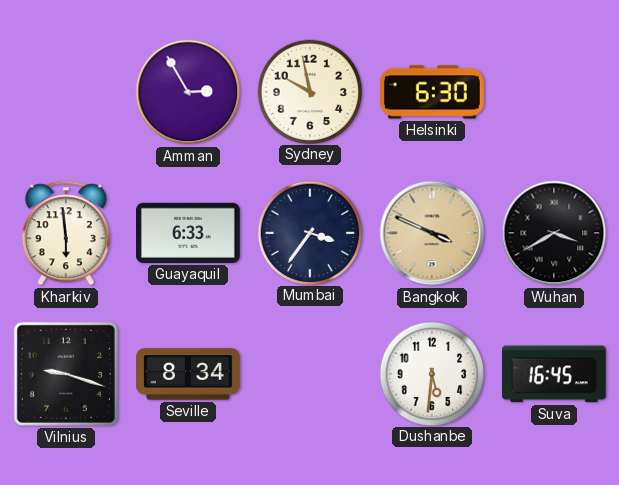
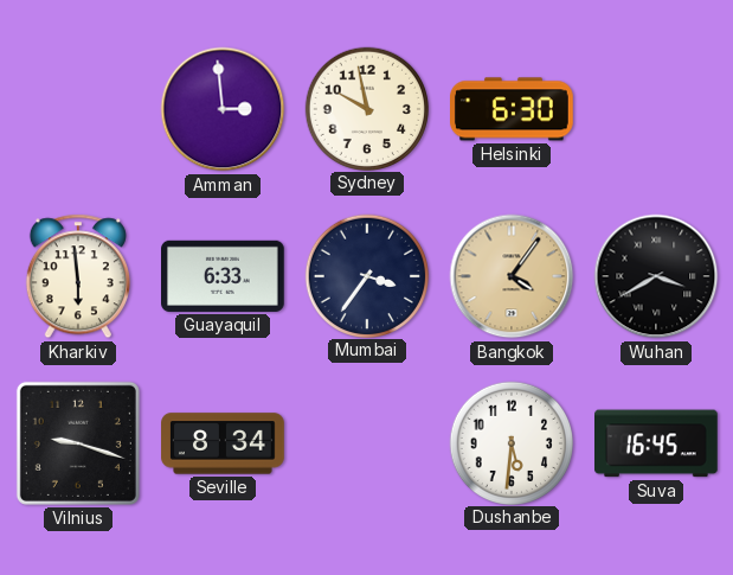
Amman: 2:55 -> 2:59 (223, 109)
Bangkok: 3:49 -> 4:06 (512, 276)
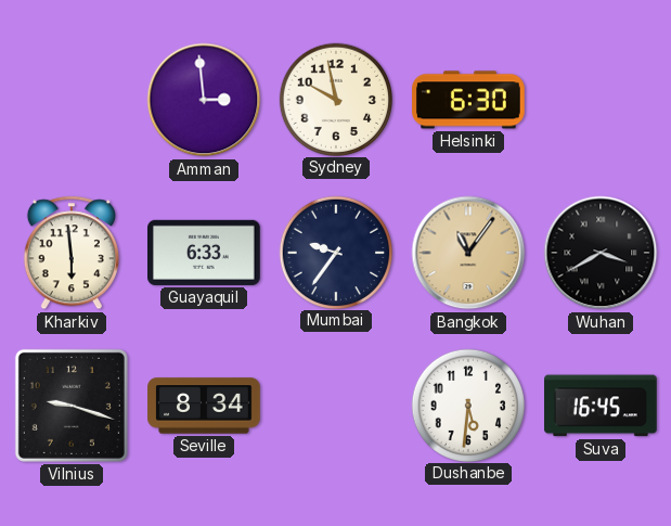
Mumbai: 3:36 -> 9:36 (335, 252)
Bangkok: 4:06 -> 11:06 (468, 253)
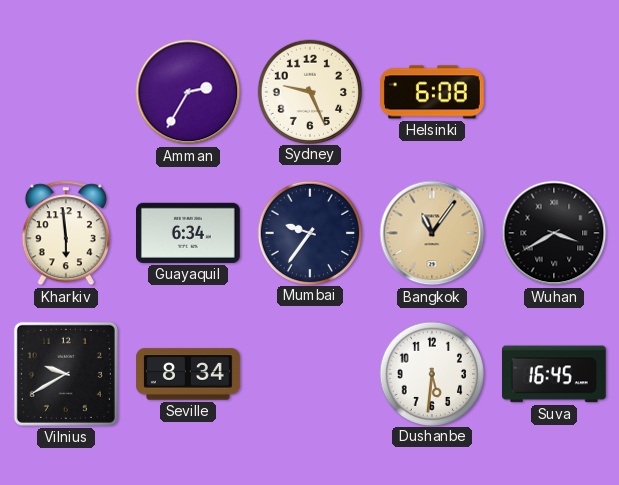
Amman: 2:59 -> 2:35 (188, 92)
Sydney: 9:58 -> 9:26 (309, 91)
Helsinki: 6:30 -> 6:08 (433, 92)
Guayaquil: 6:33 -> 6:34 (189, 233)
Vilnius: 9:18 -> 9:40 (66, 374)
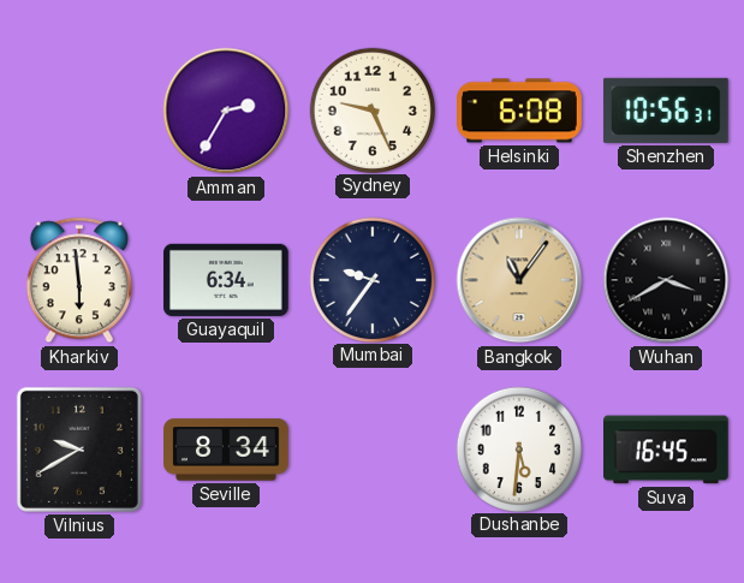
Shenzhen: none -> 10:56 (666, 111)
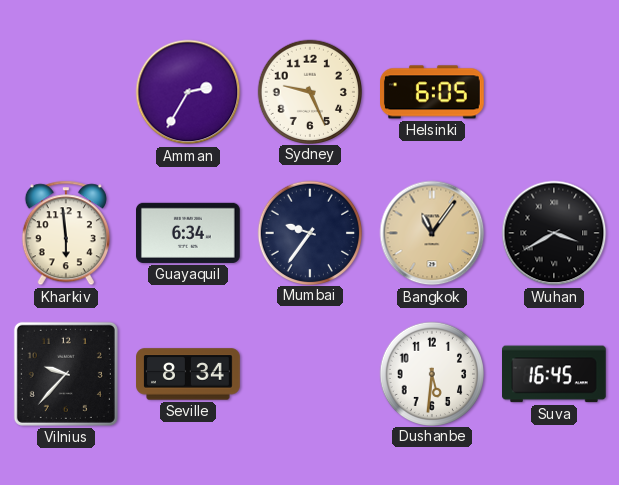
Helsinki: 6:08 -> 6:05 (433, 92)
Shenzhen: 10:56 -> none (666, 111)
Vilnius: 9:40 -> 9:37 (66, 374)
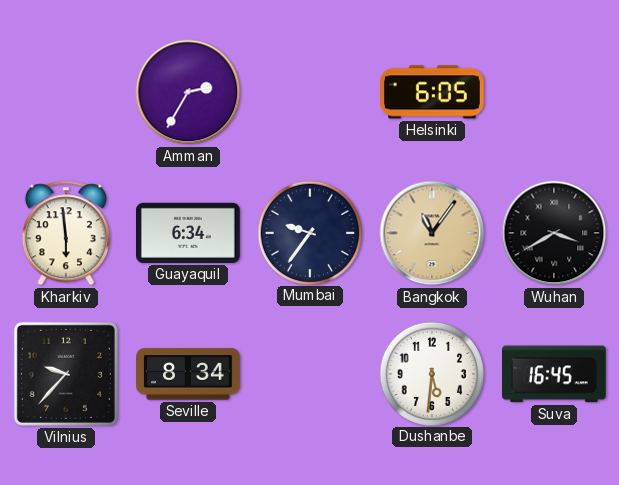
Sydney: 9:26 -> none (309, 91)
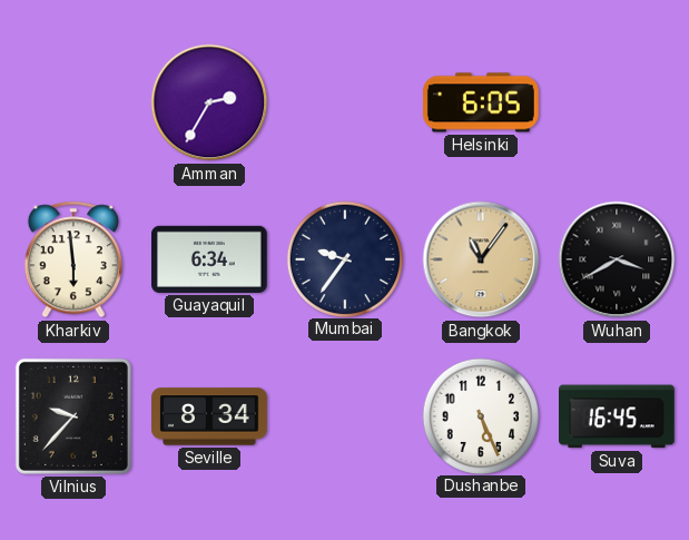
Dushanbe: 5:31 -> 5:26 (480, 415)
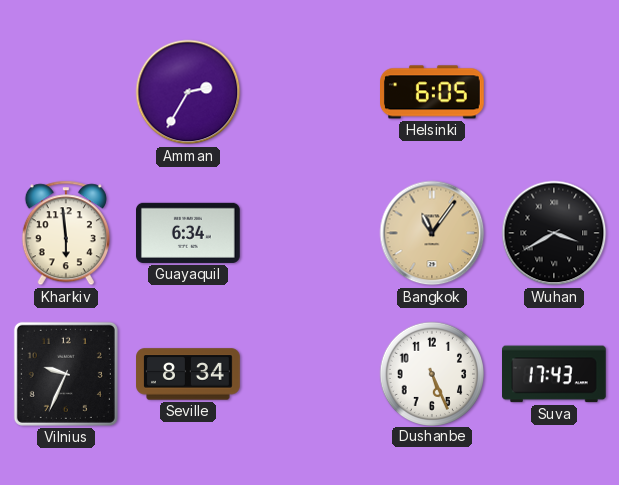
Mumbai: 9:36 -> none (344, 258)
Vilnius: 9:37 -> 9:34 (66, 374)
Suva: 16:45 -> 17:43 (555, 374)
